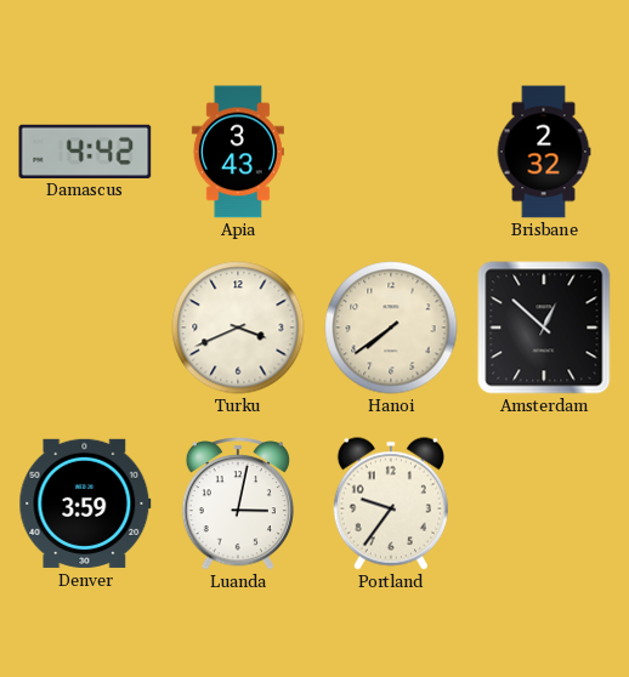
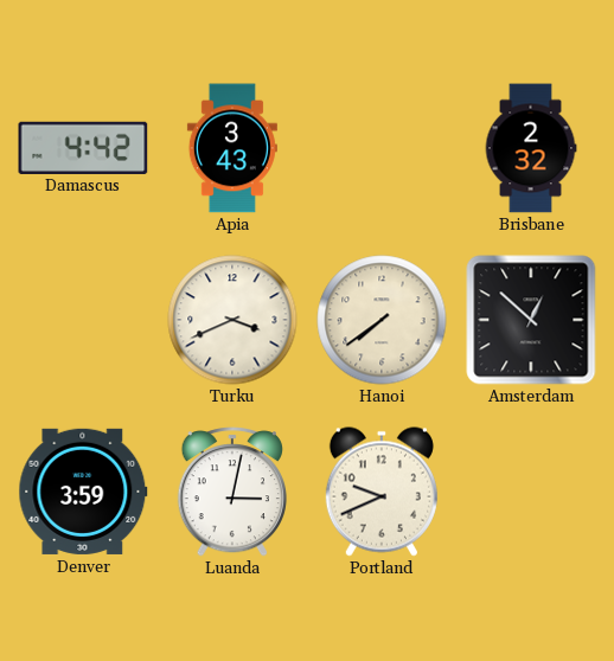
Portland: 9:36 -> 9:41 (382, 492)
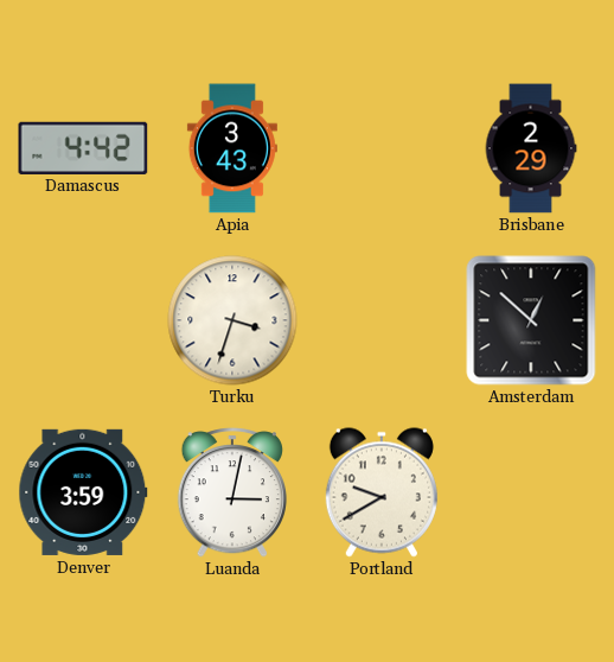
Brisbane: 2:32 -> 2:29 (531, 148)
Turku: 3:41 -> 3:33 (232, 320)
Hanoi: 7:39 -> none (382, 320)
Portland: 9:41 -> 9:40 (382, 492)
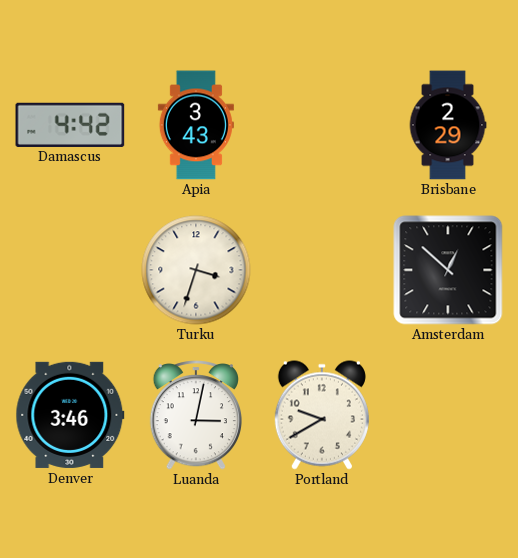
Denver: 3:59 -> 3:46 (70, 415)
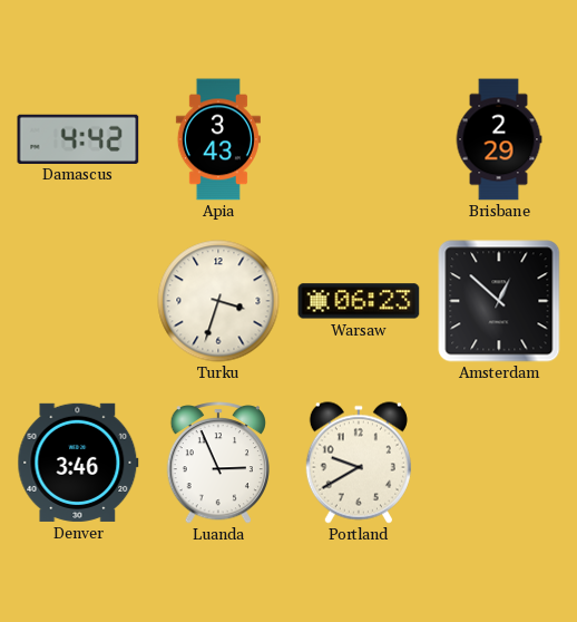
Warsaw: none -> 06:23 (359, 301)
Luanda: 3:02 -> 2:56 (217, 464)
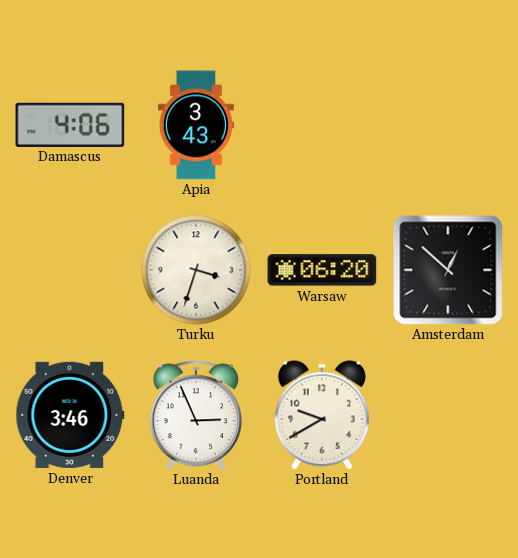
Damascus: 4:42 -> 4:06 (70, 124)
Brisbane: 2:29 -> none (499, 139)
Warsaw: 06:23 -> 06:20 (322, 270)
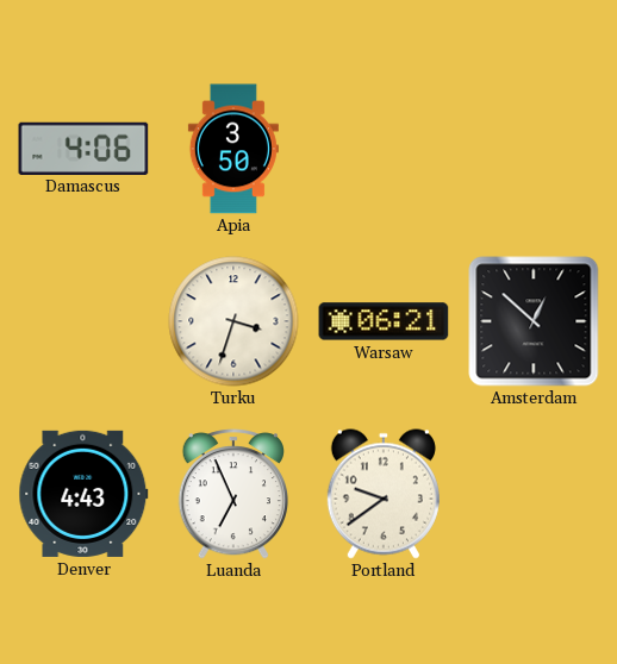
Apia: 3:43 -> 3:50 (233, 149)
Warsaw: 06:20 -> 06:21 (384, 321)
Denver: 3:46 -> 4:43 (83, 494)
Luanda: 2:56 -> 6:56 (232, 495)
Portland: 9:40 -> 9:39 (384, 494)
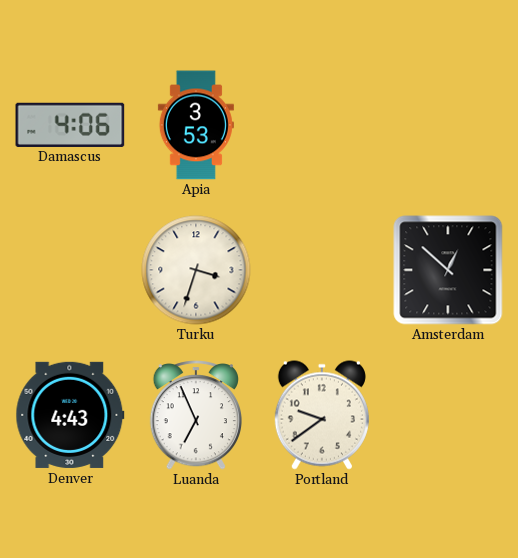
Apia: 3:50 -> 3:53 (196, 125)
Warsaw: 06:21 -> none (384, 321)
